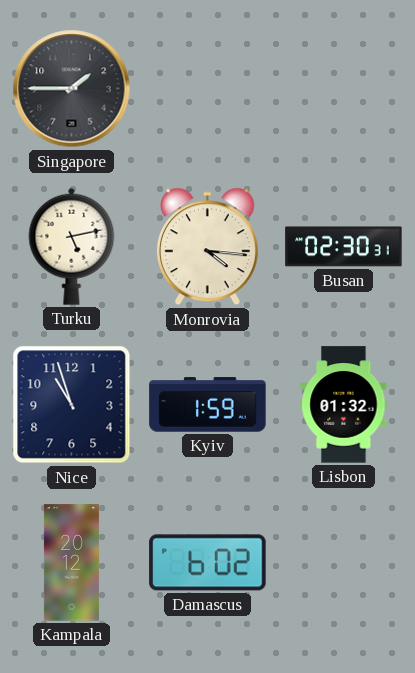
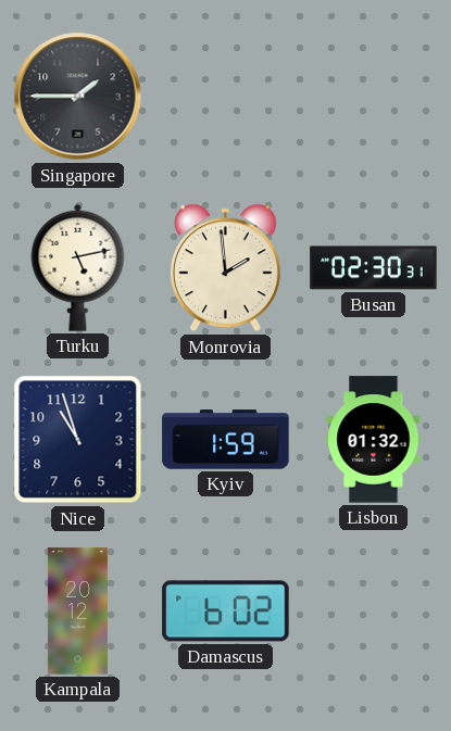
Monrovia: 4:16 -> 1:59 (225, 268)
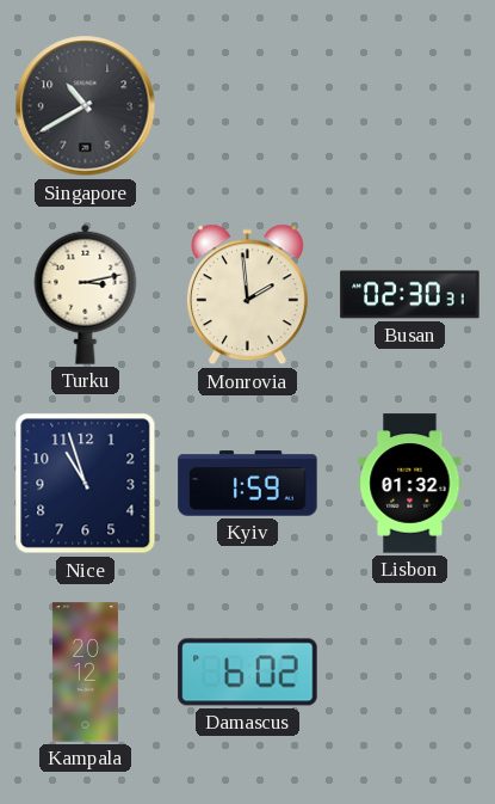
Singapore: 1:45 -> 10:40 (86, 106)
Turku: 5:13 -> 3:13 (86, 294)
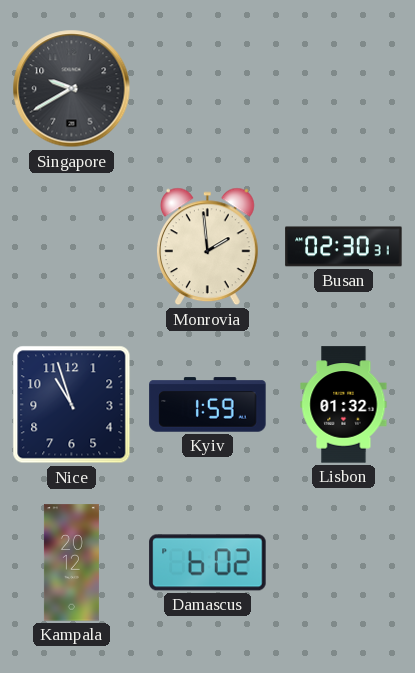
Singapore: 10:40 -> 9:40 (72, 89)
Turku: 3:13 -> none (86, 294)
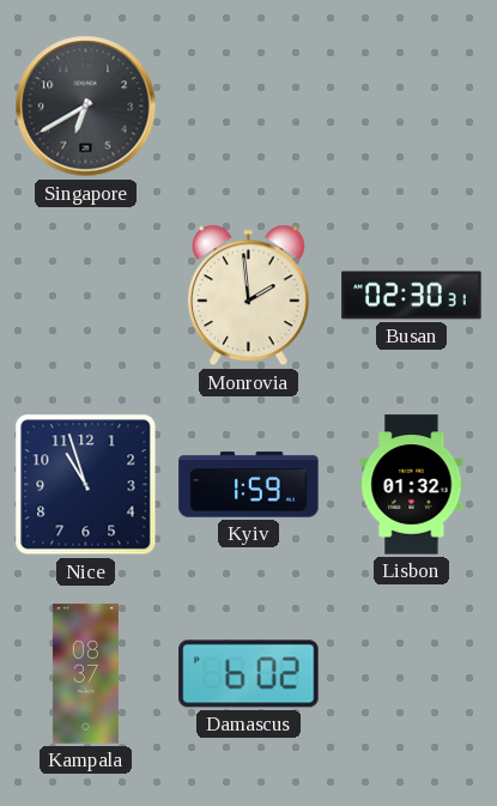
Singapore: 9:40 -> 6:40 (86, 107)
Kampala: 20:12 -> 08:37 (85, 674)
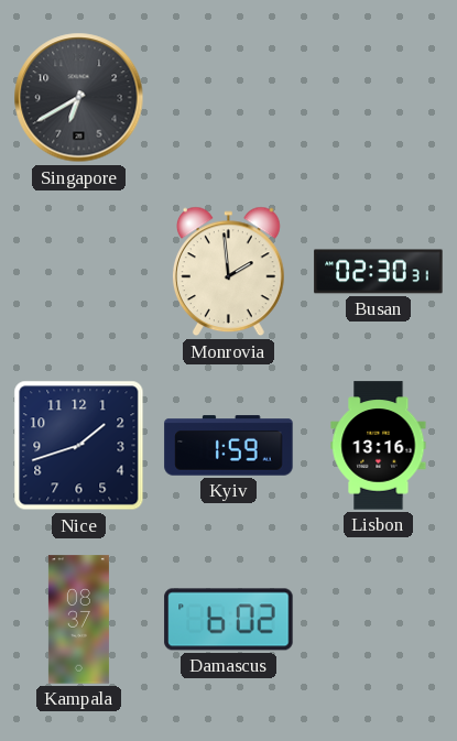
Nice: 10:57 -> 1:42 (79, 446)
Lisbon: 01:32 -> 13:16 (379, 446)
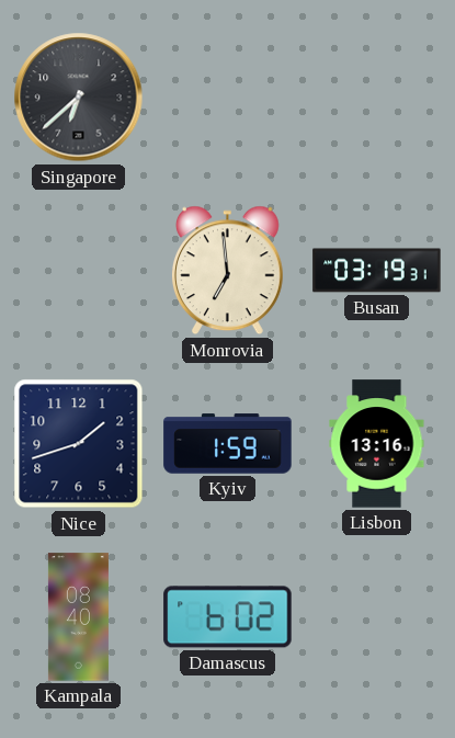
Singapore: 6:40 -> 6:38 (79, 98)
Monrovia: 1:59 -> 6:59 (227, 271)
Busan: 02:30 -> 03:19 (377, 271)
Kampala: 08:37 -> 08:40 (78, 617)
